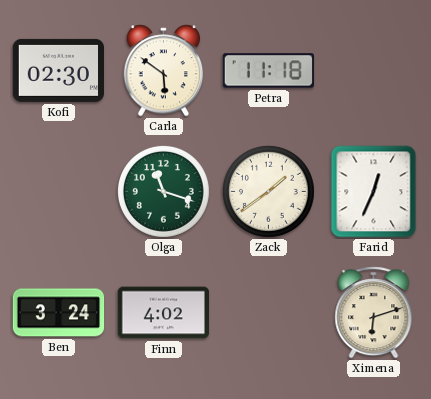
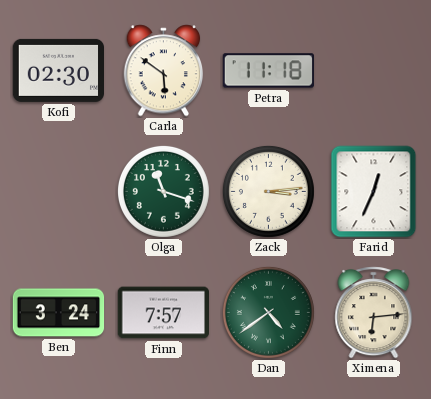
Zack: 1:39 -> 3:14 (268, 191)
Finn: 4:02 -> 7:57 (164, 313)
Dan: none -> 4:39 (268, 312)
Ximena: 6:12 -> 6:14 (374, 313)
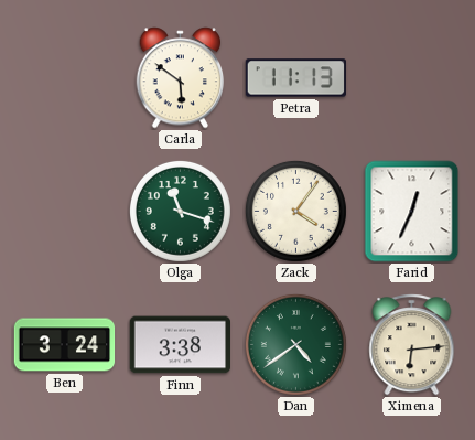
Kofi: 02:30 -> none (58, 70)
Petra: 11:18 -> 11:13 (296, 78)
Zack: 3:14 -> 4:06 (295, 211)
Finn: 7:57 -> 3:38 (181, 345)
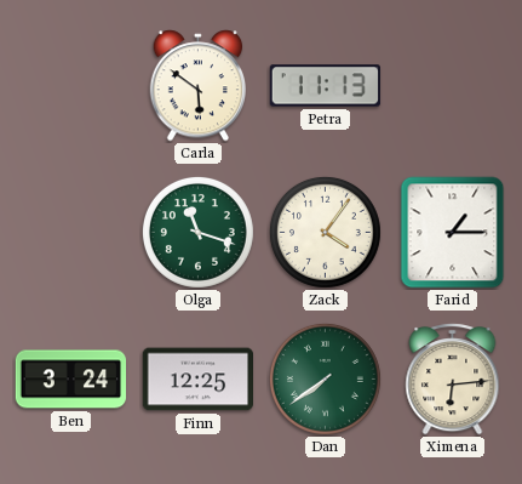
Farid: 12:34 -> 1:15 (453, 233)
Finn: 3:38 -> 12:25 (199, 380)
Dan: 4:39 -> 7:39 (325, 378)
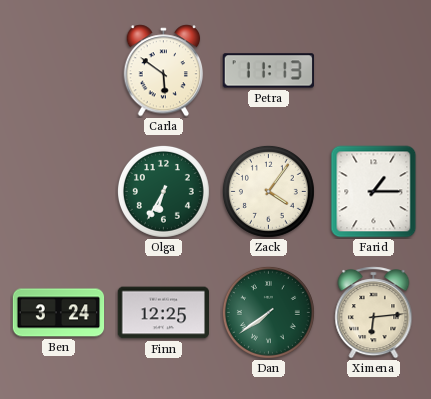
Olga: 11:18 -> 6:35 (163, 191)
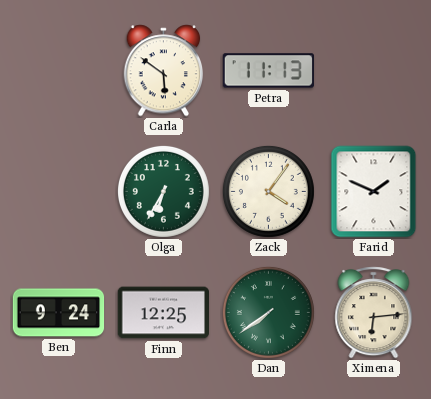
Farid: 1:15 -> 1:49 (374, 192)
Ben: 3:24 -> 9:24 (59, 313)
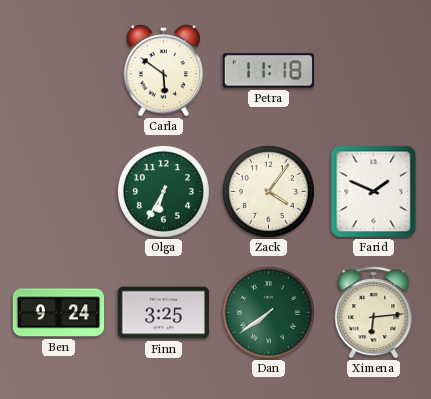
Petra: 11:13 -> 11:18 (269, 71)
Finn: 12:25 -> 3:25 (164, 313)
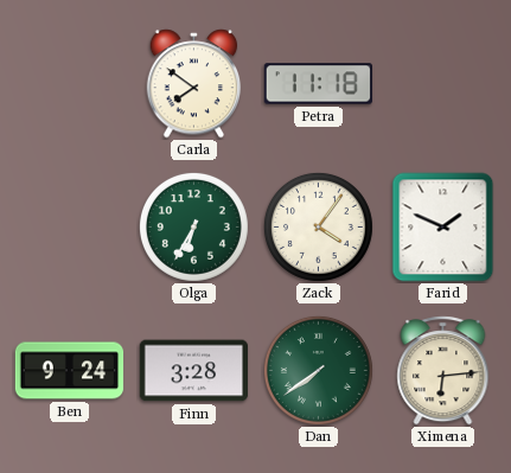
Carla: 5:51 -> 7:51 (194, 84)
Finn: 3:25 -> 3:28 (194, 371)
